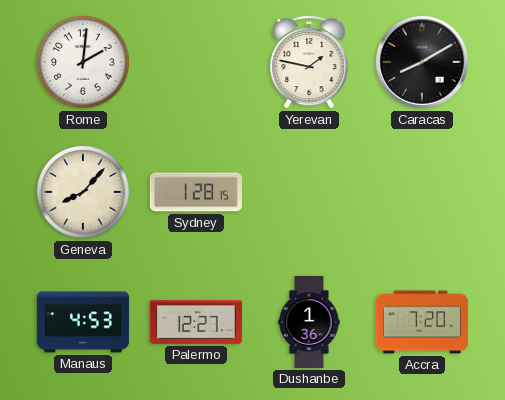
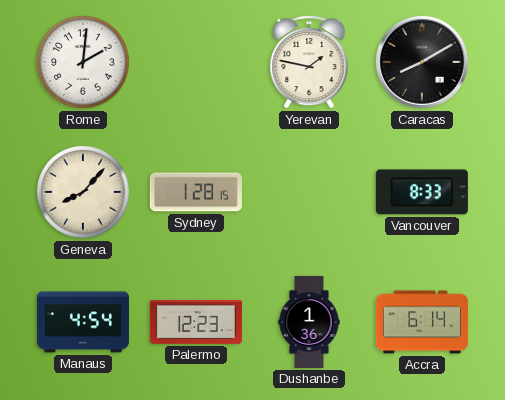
Vancouver: none -> 8:33 (422, 192)
Manaus: 4:53 -> 4:54 (83, 322)
Palermo: 12:27 -> 12:23 (196, 322)
Accra: 7:20 -> 6:14 (422, 322)
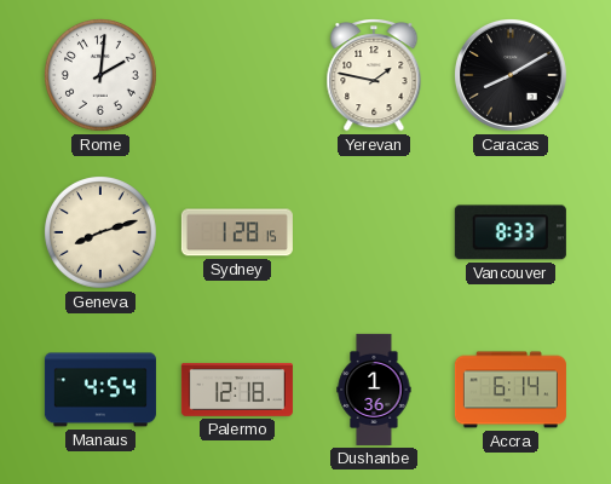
Geneva: 8:07 -> 8:12 (102, 234)
Palermo: 12:23 -> 12:18 (237, 390)
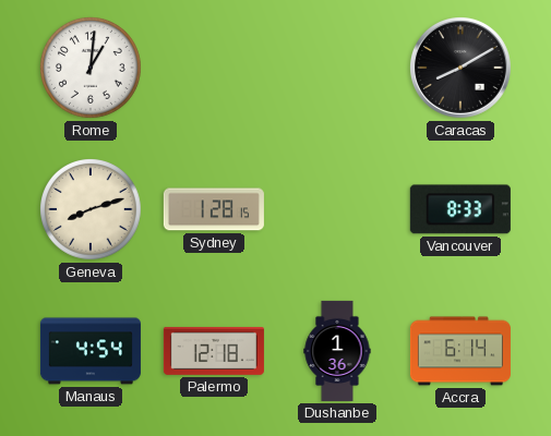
Rome: 2:01 -> 1:01 (92, 69)
Yerevan: 1:47 -> none (374, 76)
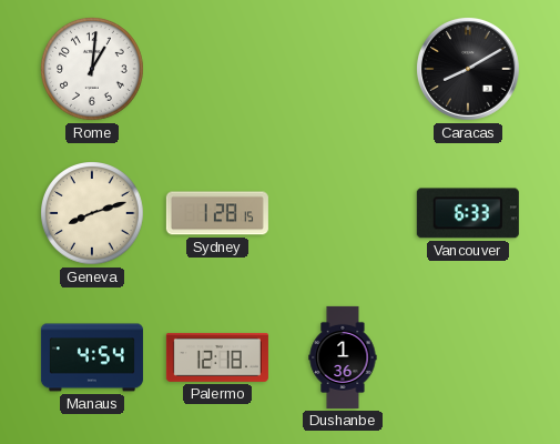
Vancouver: 8:33 -> 6:33 (468, 213)
Accra: 6:14 -> none (460, 351)
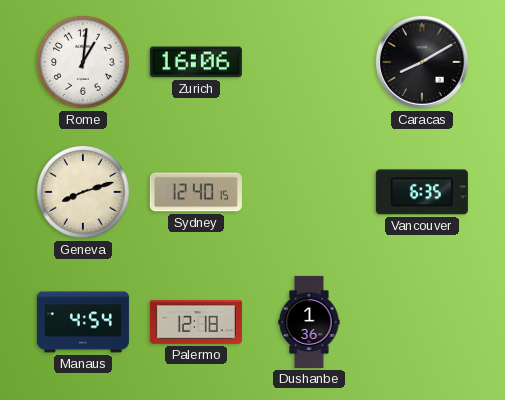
Zurich: none -> 16:06 (196, 62)
Sydney: 1:28 -> 12:40 (196, 192)
Vancouver: 6:33 -> 6:35 (422, 192)
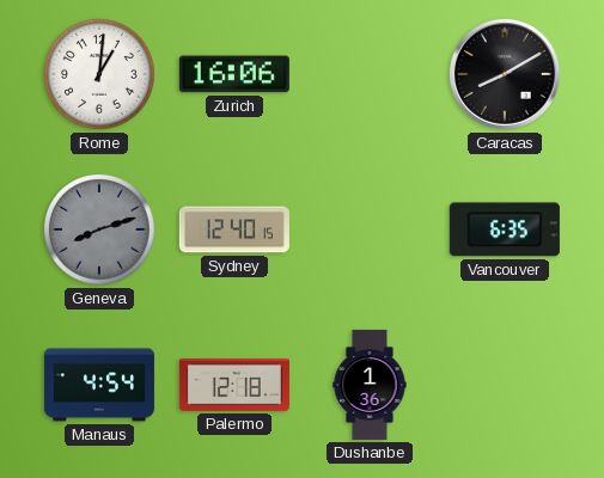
Geneva dial: cream -> grey (100, 231)
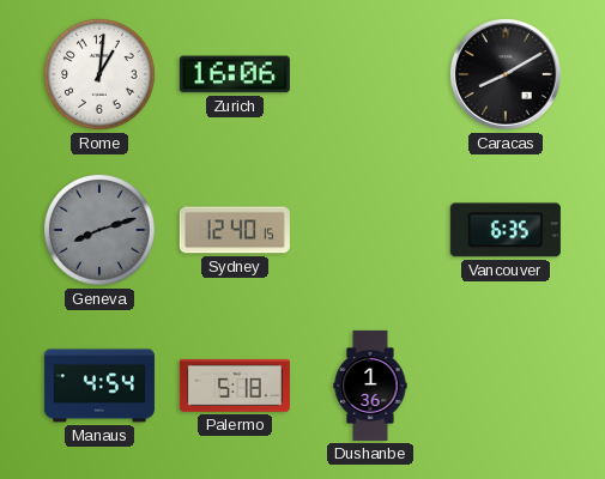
Palermo: 12:18 -> 5:18 (235, 386)
